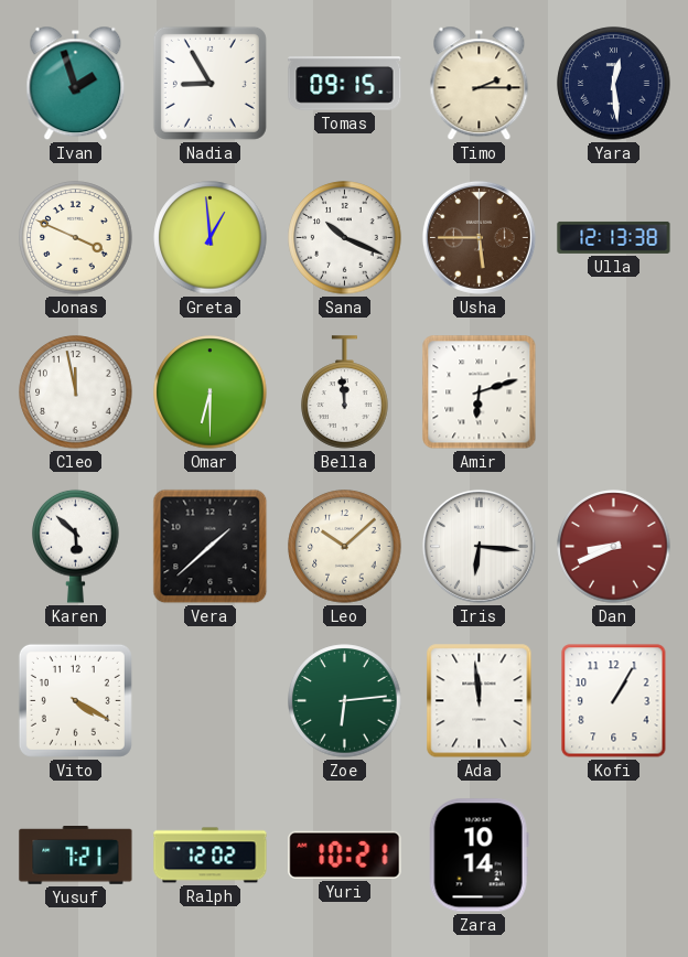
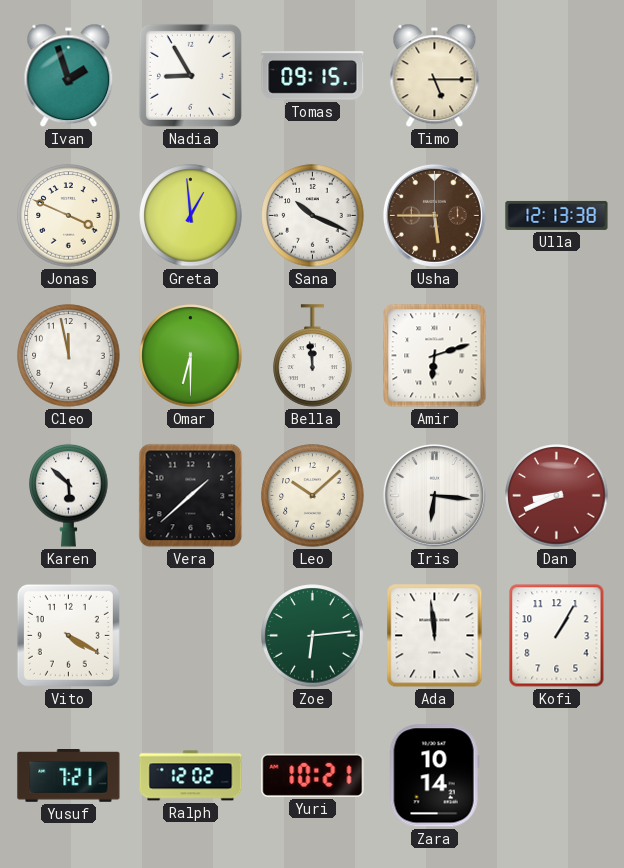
Timo: 2:15 -> 5:15 (435, 76)
Yara: 12:29 -> none (614, 84)
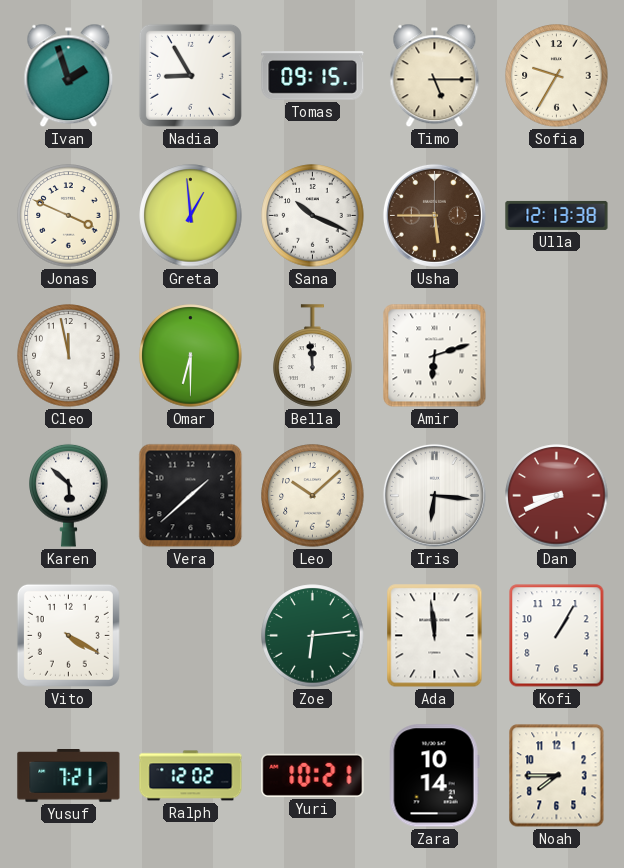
Sofia: none -> 9:35 (557, 76)
Noah: none -> 7:45 (557, 776)
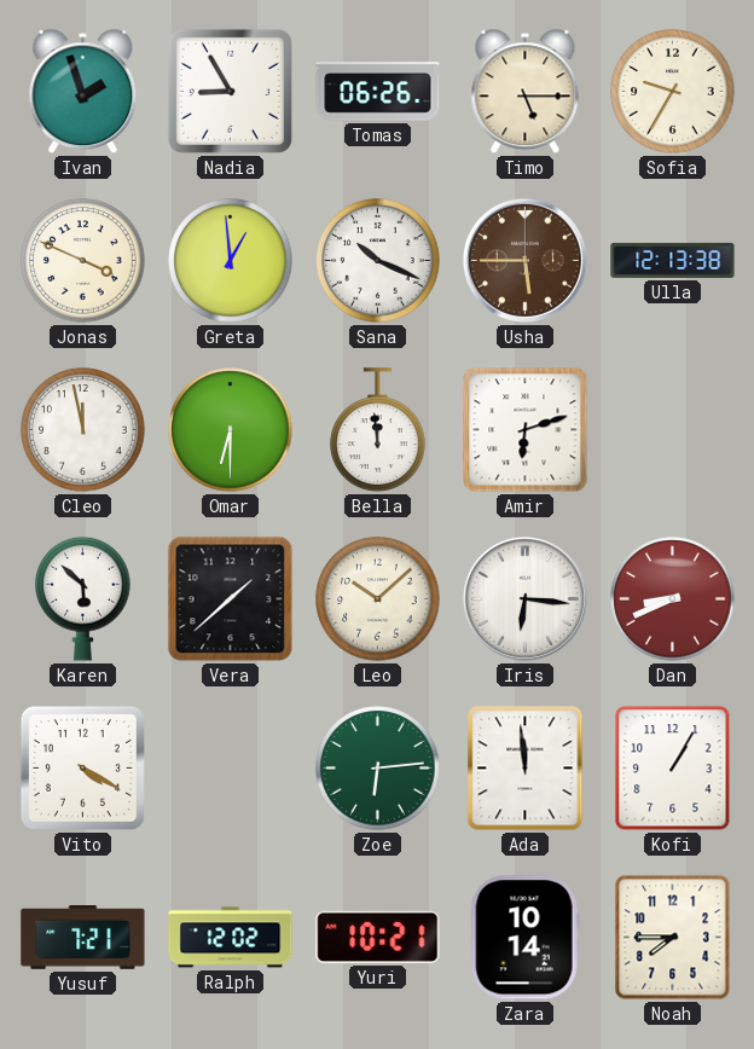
Tomas: 09:15 -> 06:26 (378, 92)
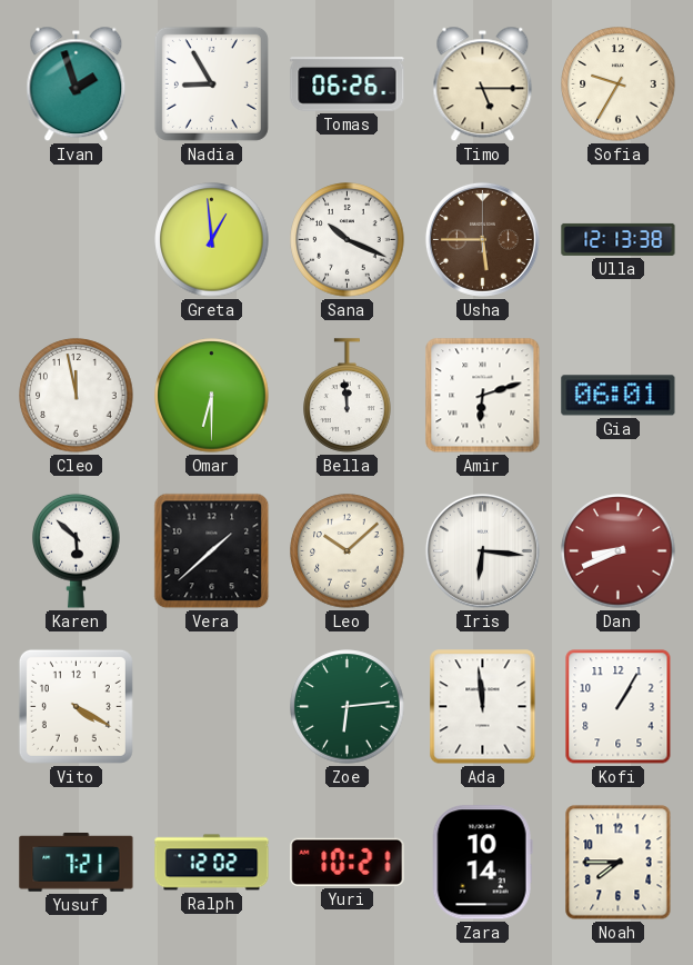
Jonas: 3:49 -> none (83, 261)
Gia: none -> 06:01 (619, 396)
